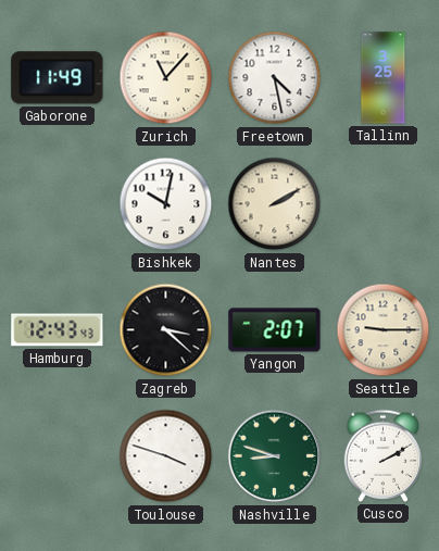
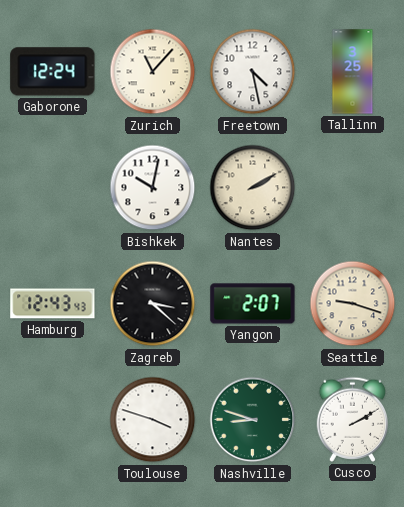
Gaborone: 11:49 -> 12:24 (53, 72)
Seattle: 9:15 -> 9:18 (353, 304)
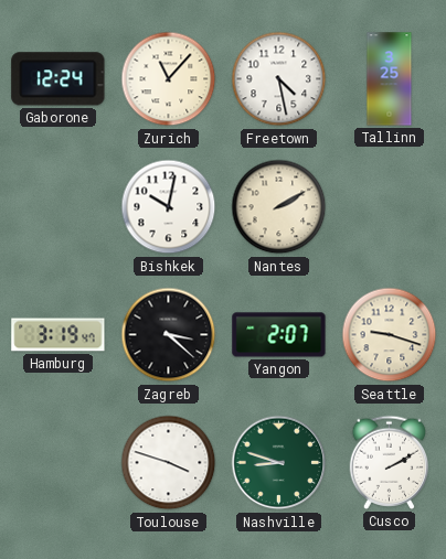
Hamburg: 12:43 -> 3:19 (59, 335)
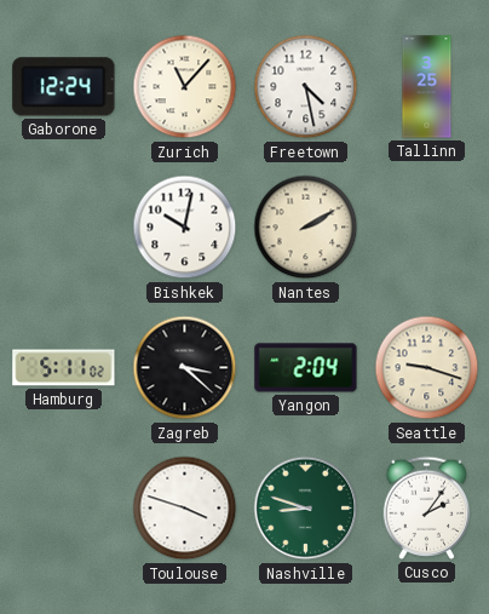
Hamburg: 3:19 -> 5:11 (64, 368)
Yangon: 2:07 -> 2:04 (306, 368)
Cusco: 2:10 -> 2:06 (427, 507)
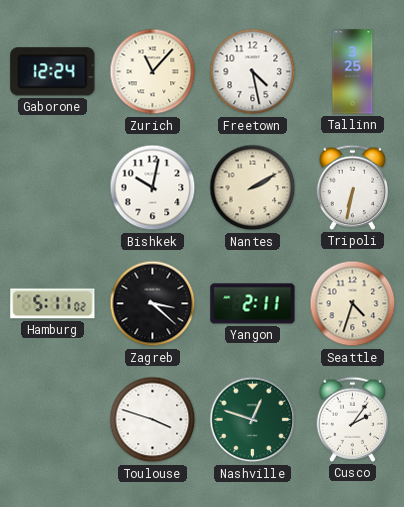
Tripoli: none -> 6:32 (353, 187)
Yangon: 2:04 -> 2:11 (253, 304)
Seattle: 9:18 -> 4:33 (353, 304)
Nashville: 8:48 -> 12:48 (253, 420)
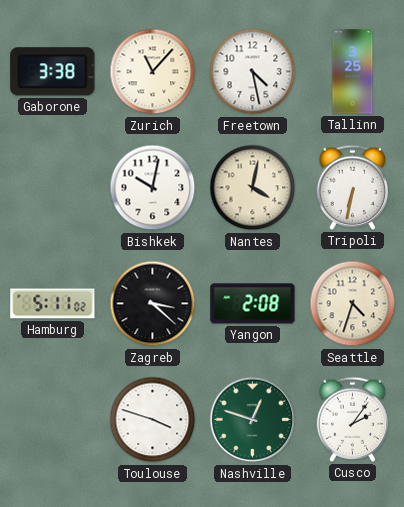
Gaborone: 12:24 -> 3:38 (53, 72)
Nantes: 2:10 -> 4:02 (253, 188)
Yangon: 2:11 -> 2:08 (253, 304)
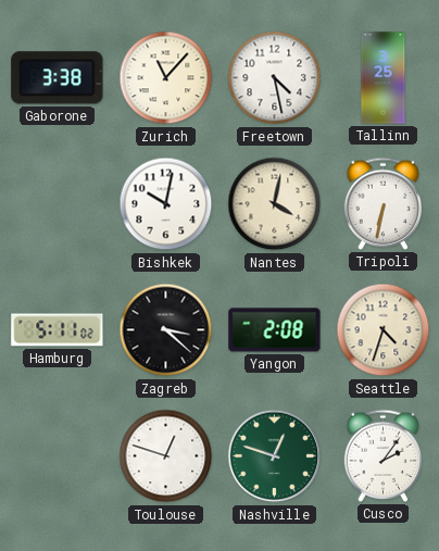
Toulouse: 3:48 -> 12:48 (166, 456)
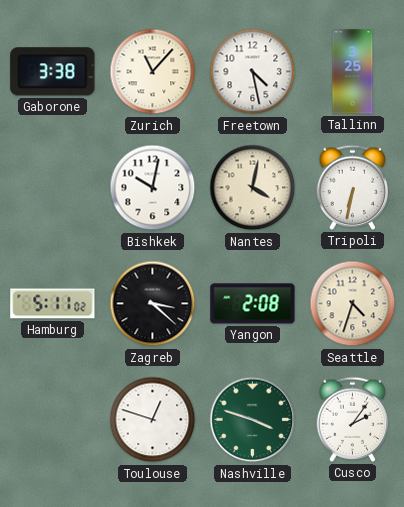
Nashville: 12:48 -> 3:48 (253, 420)
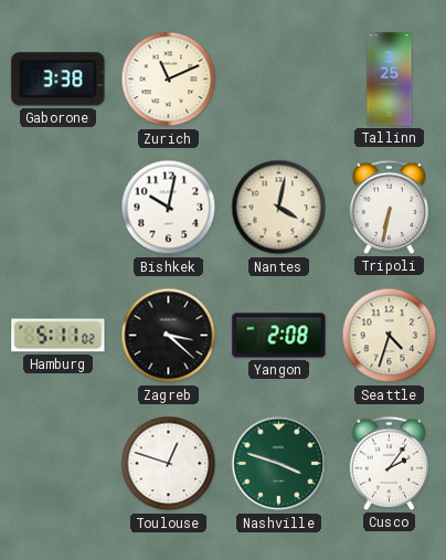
Zurich: 11:07 -> 11:11 (169, 80)
Freetown: 4:28 -> none (253, 72)
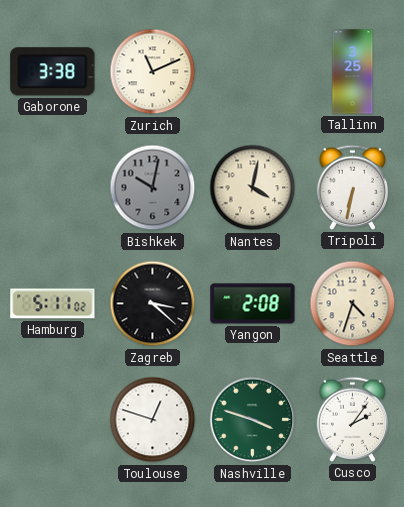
Bishkek dial: white -> grey (153, 188)
